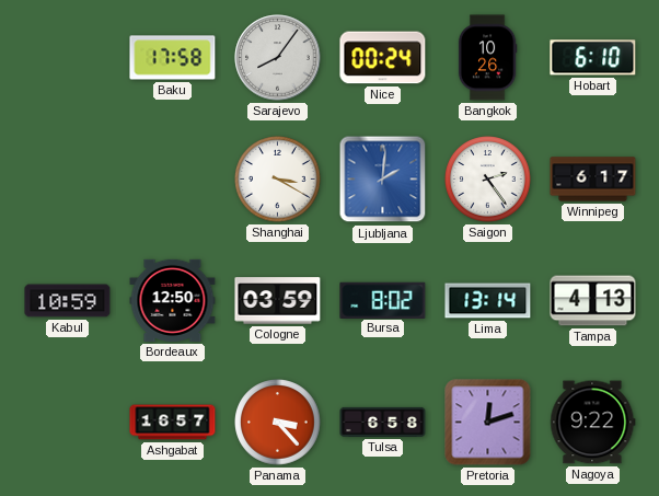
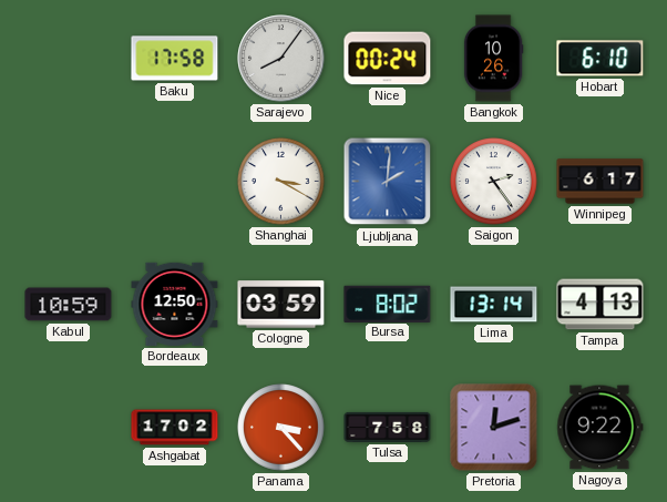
Ashgabat: 16:57 -> 17:02 (175, 428)
Tulsa: 6:58 -> 7:58 (388, 427)
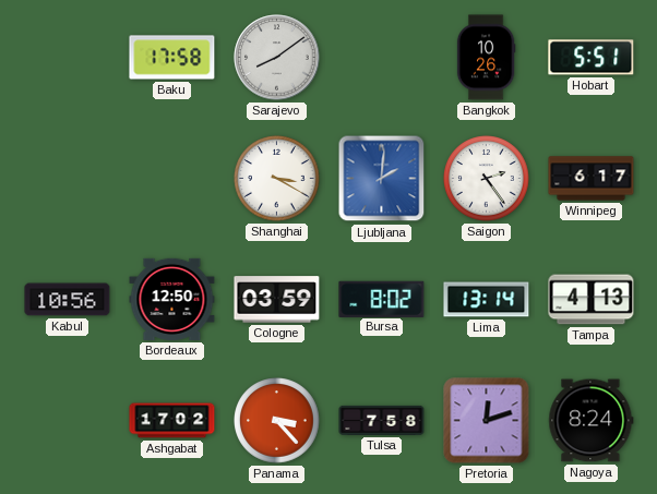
Sarajevo: 8:06 -> 8:09 (277, 58)
Nice: 00:24 -> none (388, 59)
Hobart: 6:10 -> 5:51 (592, 58)
Kabul: 10:59 -> 10:56 (68, 300)
Nagoya: 9:22 -> 8:24 (592, 421)
